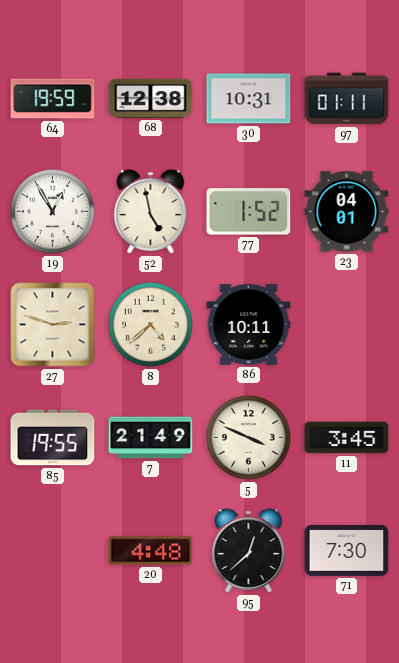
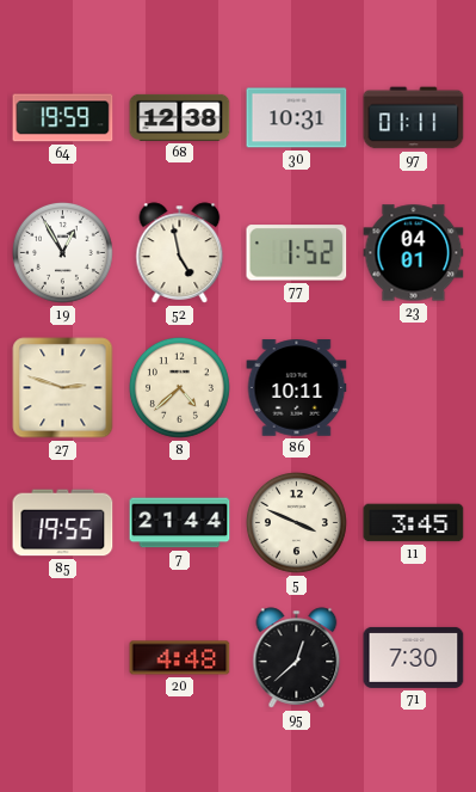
7: 21:49 -> 21:44 (180, 523)
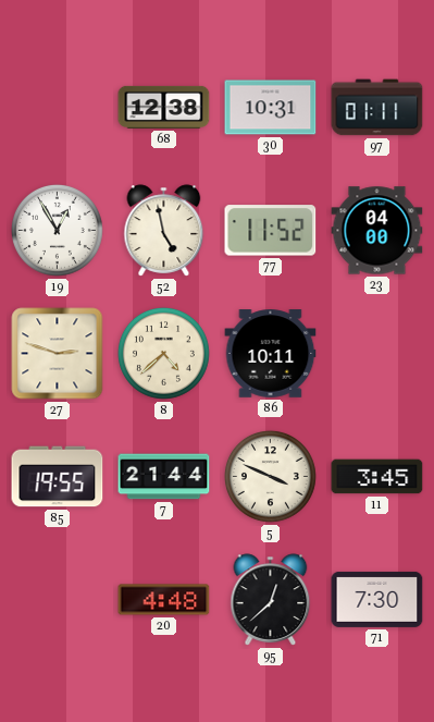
64: 19:59 -> none (63, 118)
77: 1:52 -> 11:52 (271, 231)
23: 04:01 -> 04:00 (377, 231)
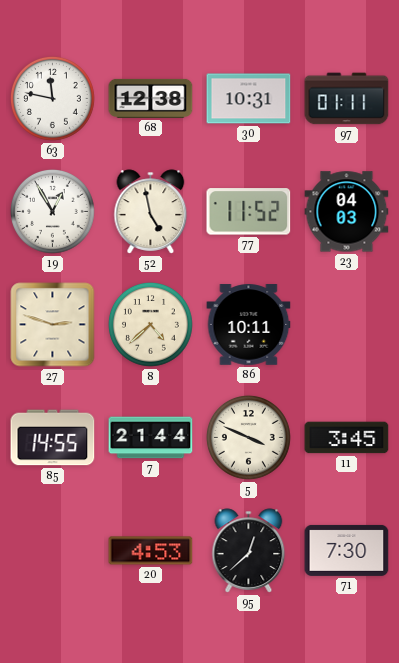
63: none -> 11:47 (52, 98)
23: 04:00 -> 04:03 (347, 212)
85: 19:55 -> 14:55 (53, 438)
20: 4:48 -> 4:53 (151, 551)
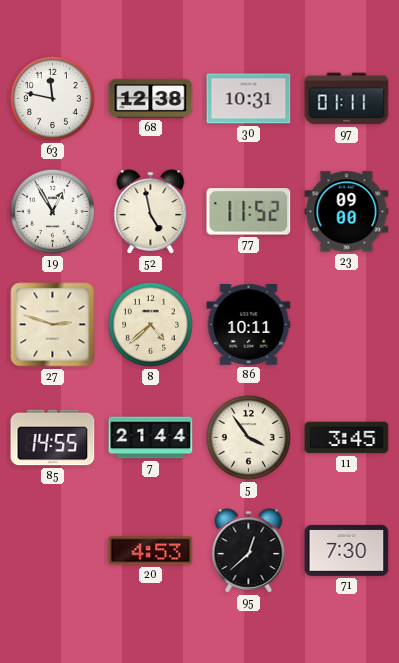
23: 04:03 -> 09:00 (347, 212)
5: 3:49 -> 3:54 (248, 437)
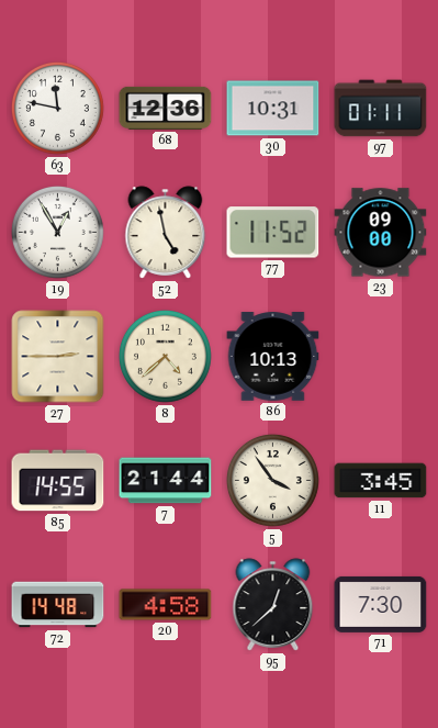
68: 12:38 -> 12:36 (166, 108)
27: 2:48 -> 2:45 (58, 357)
86: 10:11 -> 10:13 (273, 357)
72: none -> 14:48 (58, 605)
20: 4:53 -> 4:58 (166, 605)
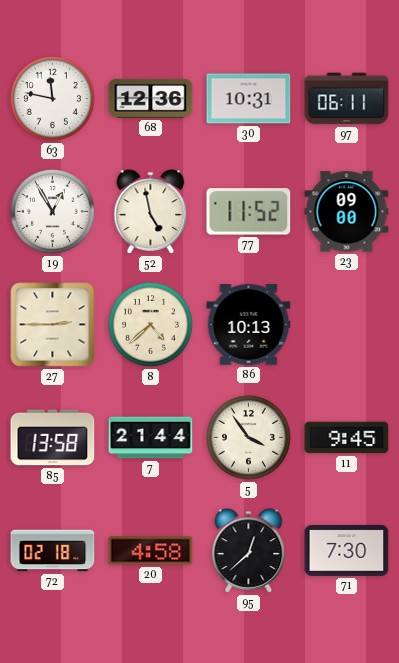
97: 01:11 -> 06:11 (347, 99)
85: 14:55 -> 13:58 (53, 438)
11: 3:45 -> 9:45 (347, 438)
72: 14:48 -> 02:18 (53, 551)
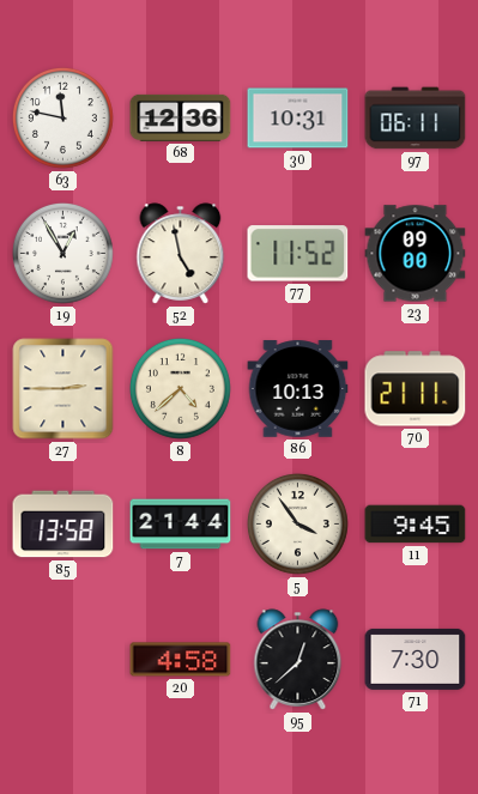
70: none -> 21:11 (416, 389)
72: 02:18 -> none (53, 551)
